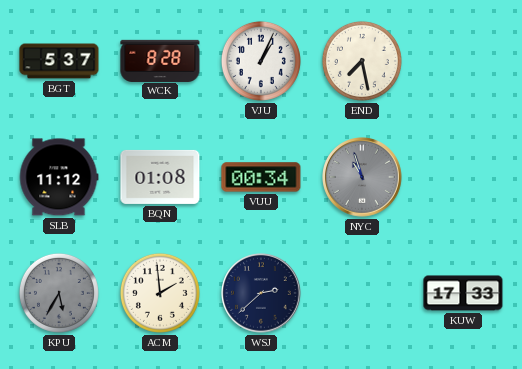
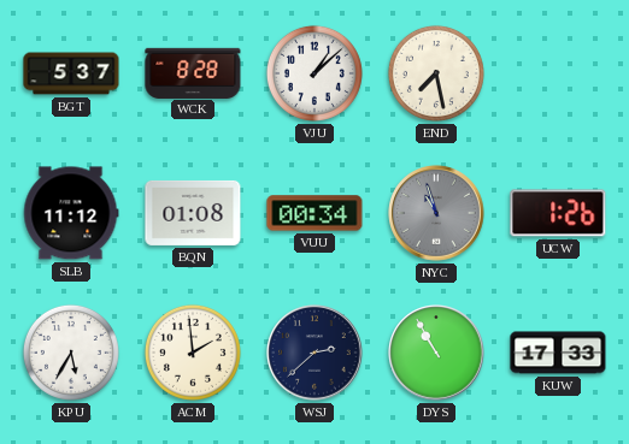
VJU: 1:04 -> 1:08 (314, 73)
UCW: none -> 1:26 (558, 213)
KPU dial: grey -> white (71, 353)
DYS: none -> 10:55 (436, 353)
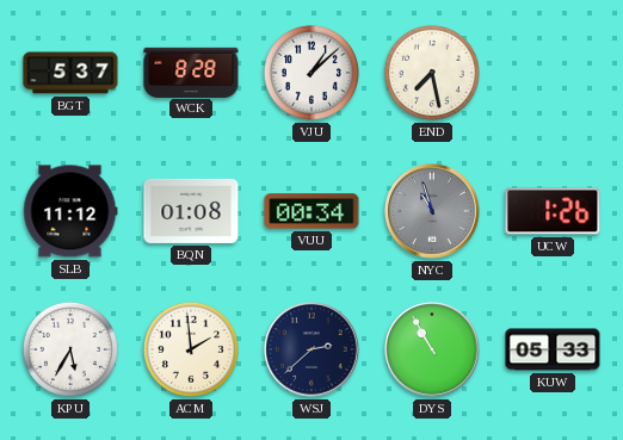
KUW: 17:33 -> 05:33 (553, 349)
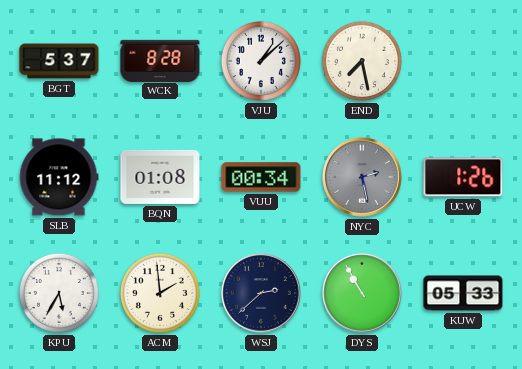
NYC: 10:57 -> 2:28 (362, 177)
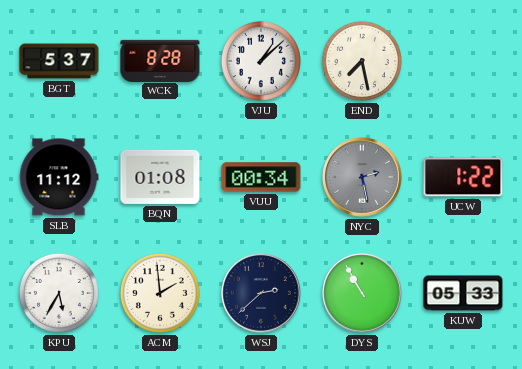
UCW: 1:26 -> 1:22 (463, 177)
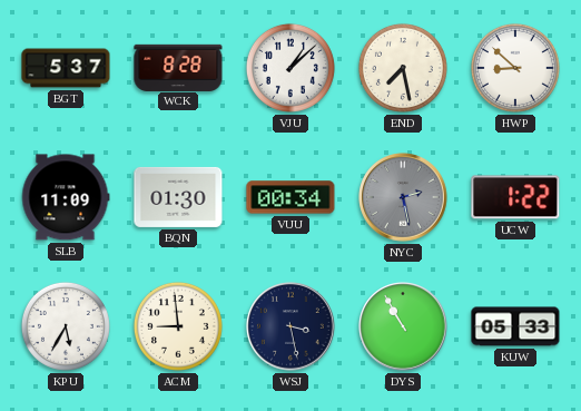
HWP: none -> 8:52 (515, 68)
SLB: 11:12 -> 11:09 (66, 197)
BQN: 01:08 -> 01:30 (178, 197)
ACM: 1:59 -> 8:59 (178, 326)
WSJ: 2:38 -> 3:28 (290, 326)
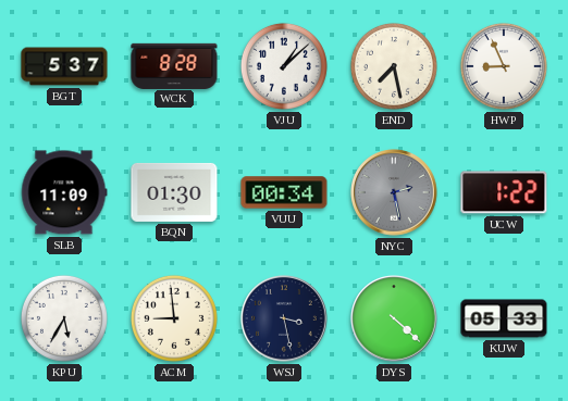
HWP: 8:52 -> 8:56 (504, 66)
DYS: 10:55 -> 4:22 (394, 318)
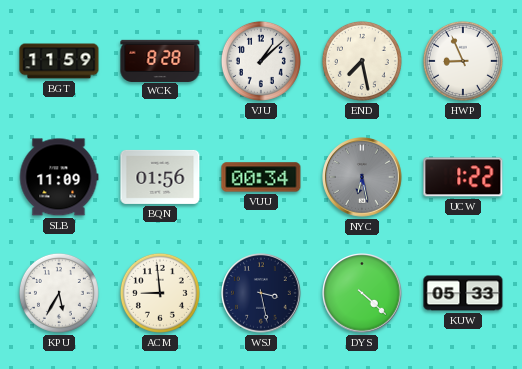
BGT: 5:37 -> 11:59 (59, 61)
BQN: 01:30 -> 01:56 (160, 177)
NYC: 2:28 -> 6:28 (362, 177)
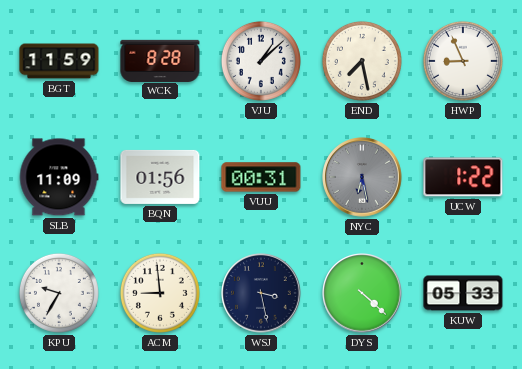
VUU: 00:34 -> 00:31 (261, 177)
KPU: 5:35 -> 9:35 (59, 293)
